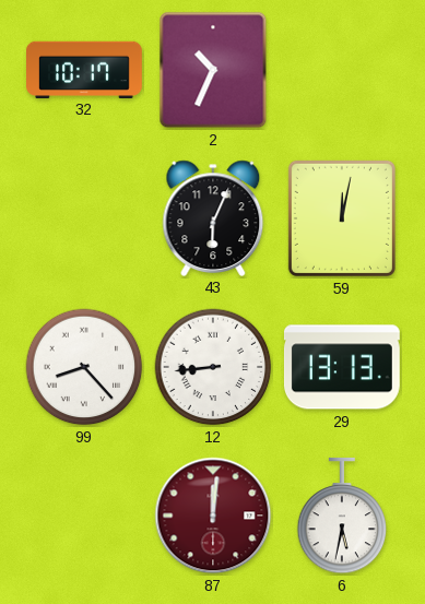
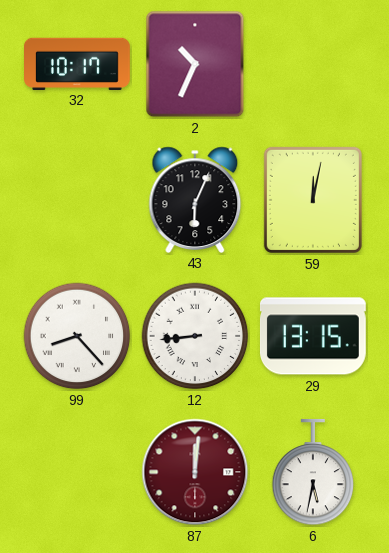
29: 13:13 -> 13:15 (313, 336)
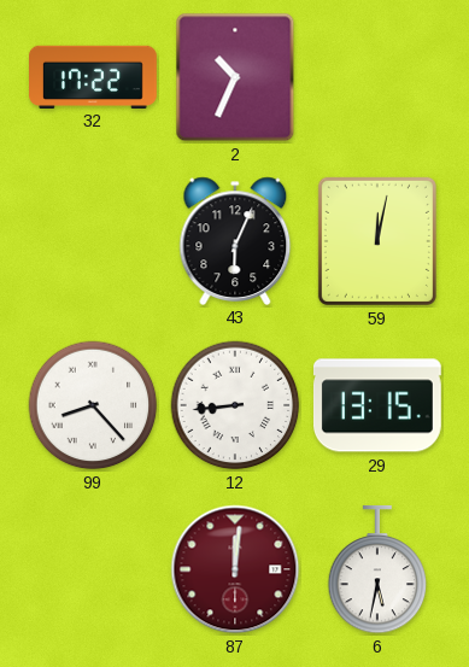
32: 10:17 -> 17:22 (94, 76)
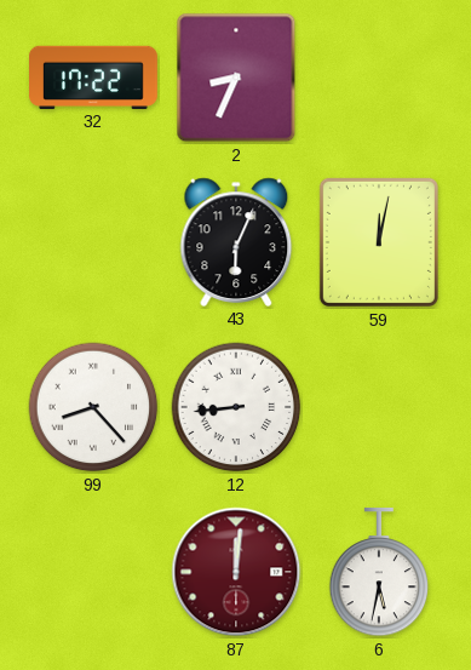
2: 10:34 -> 8:34 (236, 78)
29: 13:15 -> none (377, 405)
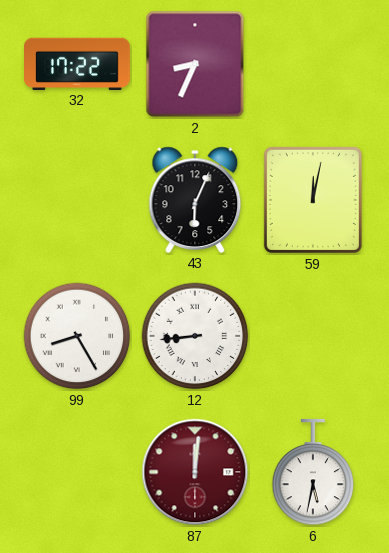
99: 8:23 -> 8:25 (77, 336)
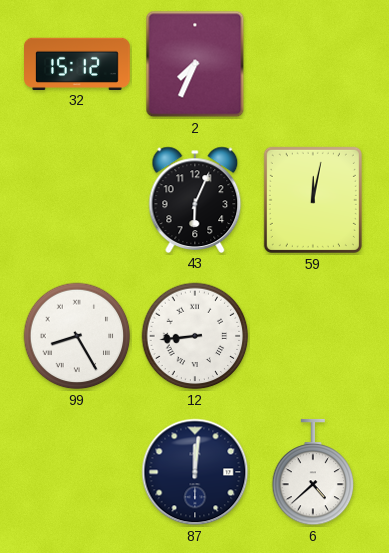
32: 17:22 -> 15:12 (78, 63)
2: 8:34 -> 7:34 (195, 64)
87 dial: burgundy -> navy (195, 472)
6: 5:32 -> 4:38 (313, 472)
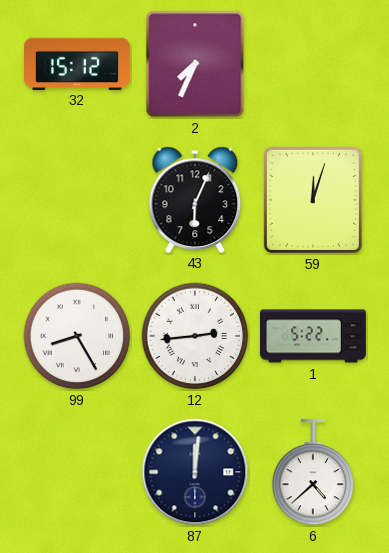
59: 12:02 -> 12:03 (313, 200)
12: 8:44 -> 2:44 (195, 336)
1: none -> 5:22 (313, 336)
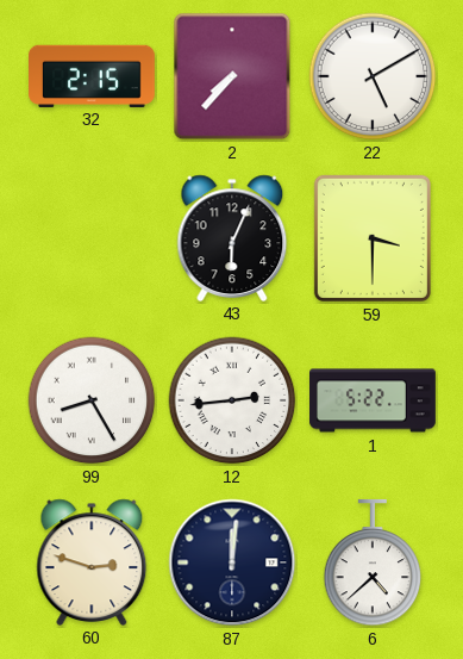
32: 15:12 -> 2:15 (93, 75)
2: 7:34 -> 7:37 (232, 76)
22: none -> 5:10 (373, 76)
59: 12:03 -> 3:30 (373, 238)
60: none -> 2:48 (92, 561)
